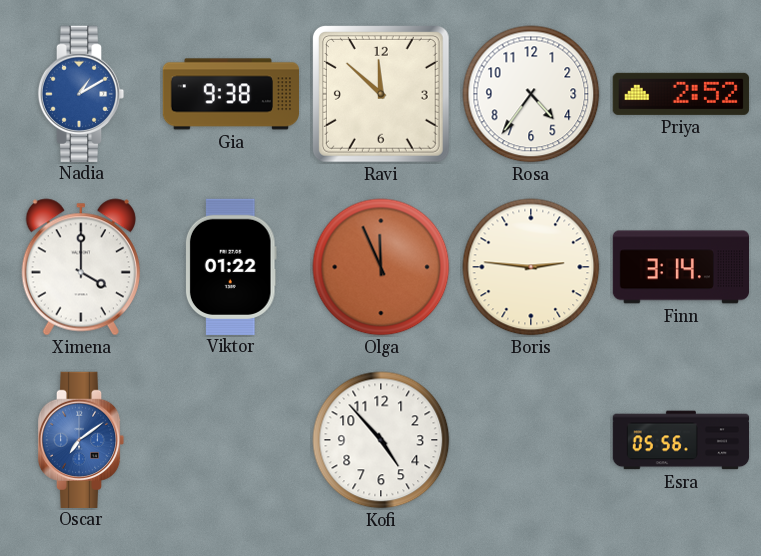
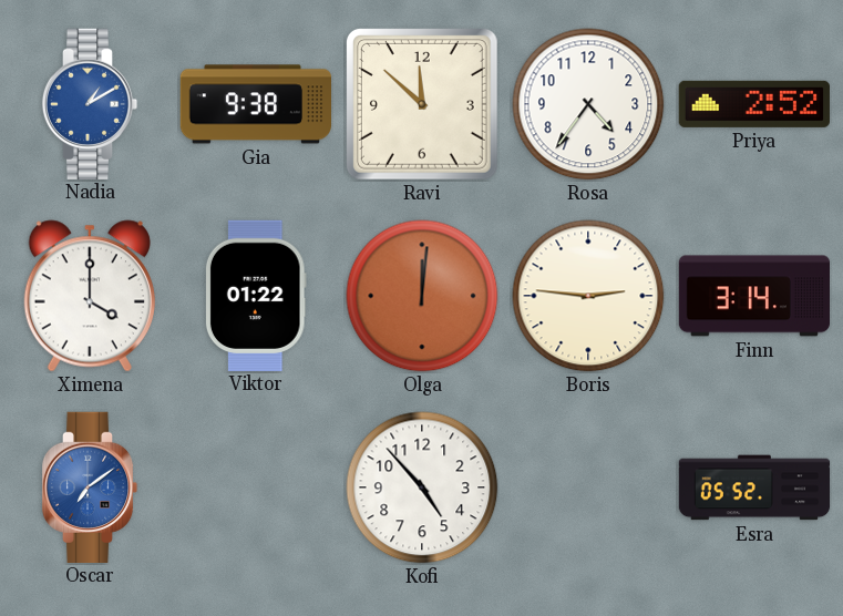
Olga: 11:56 -> 12:01 (422, 296)
Esra: 05:56 -> 05:52 (754, 487)
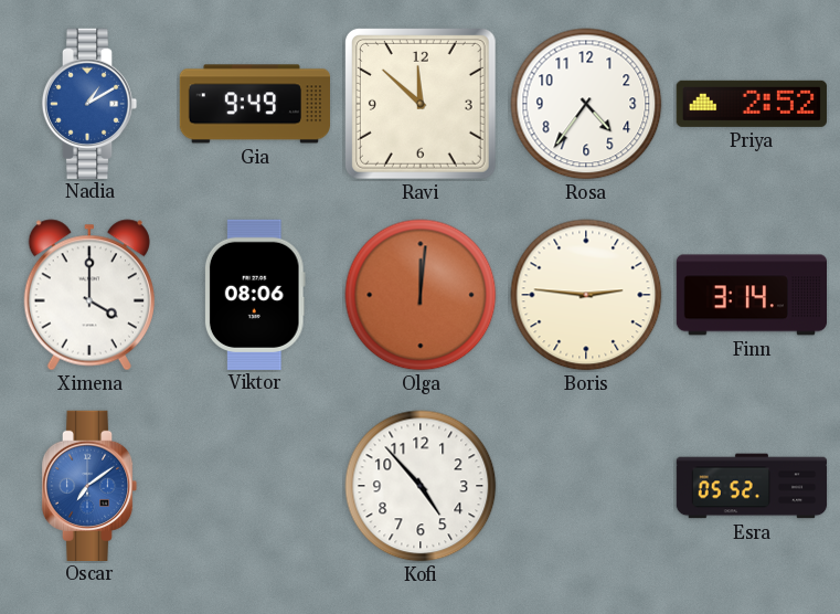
Gia: 9:38 -> 9:49 (255, 104)
Viktor: 01:22 -> 08:06 (255, 294)
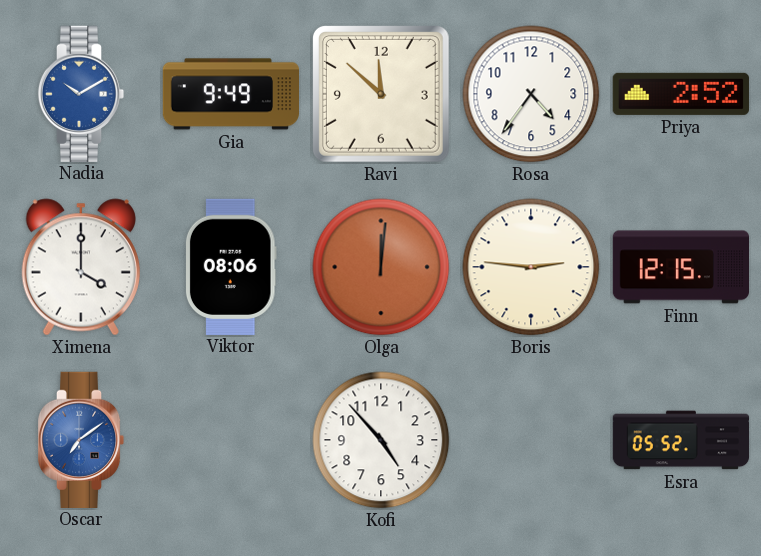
Nadia: 1:10 -> 10:10 (81, 93)
Finn: 3:14 -> 12:15 (680, 267)
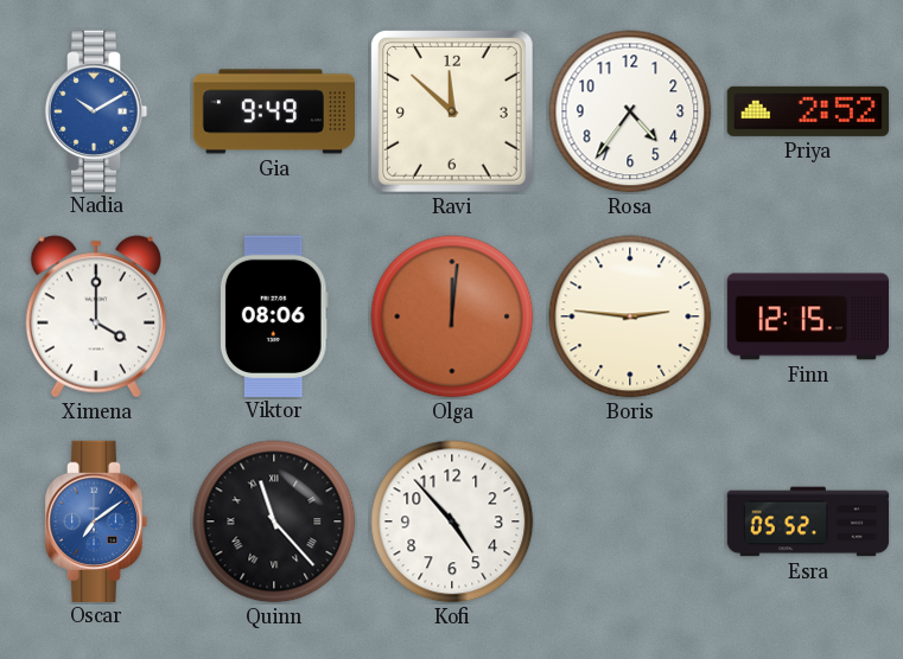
Quinn: none -> 11:23 (274, 522)
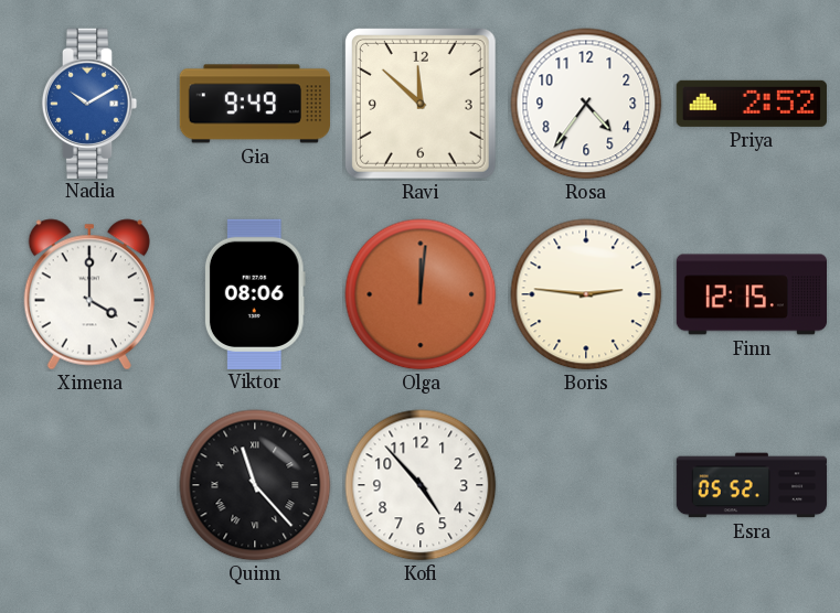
Oscar: 7:09 -> none (96, 520)
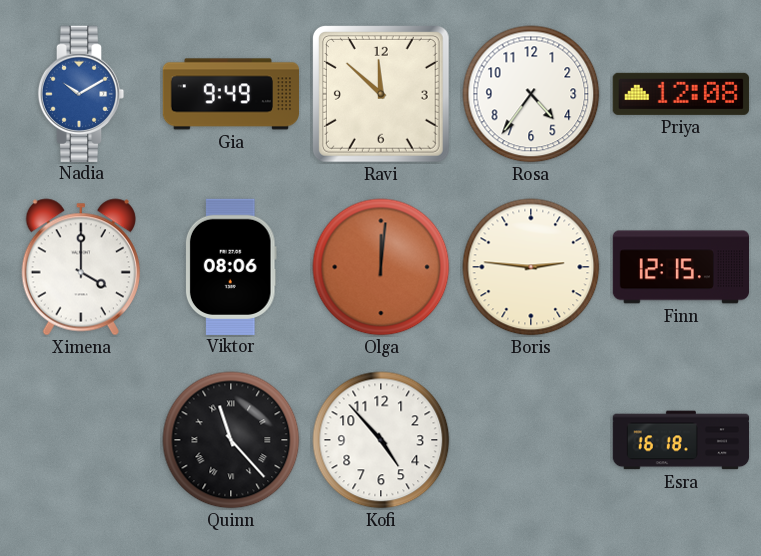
Priya: 2:52 -> 12:08 (681, 94)
Esra: 05:52 -> 16:18 (681, 440)
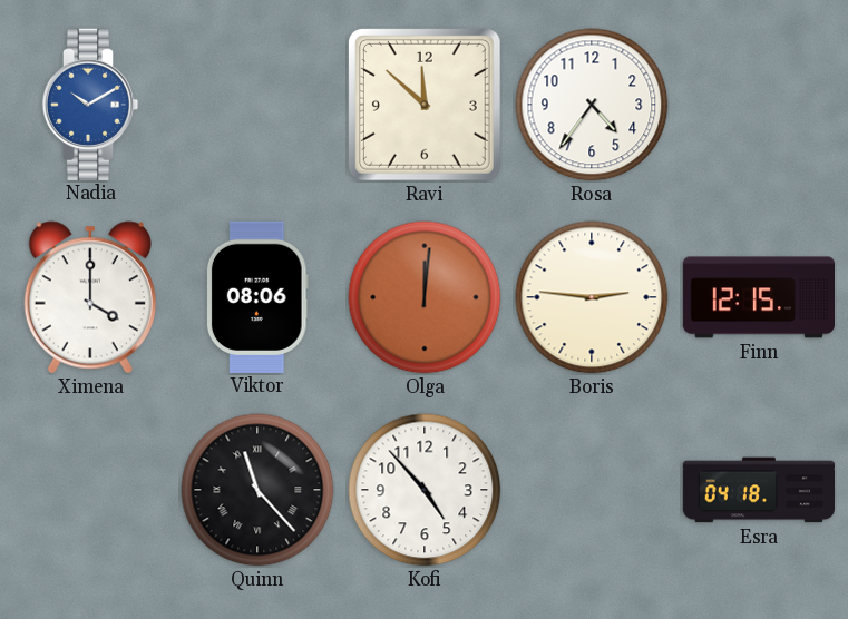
Gia: 9:49 -> none (231, 94)
Priya: 12:08 -> none (681, 94)
Esra: 16:18 -> 04:18 (759, 490)
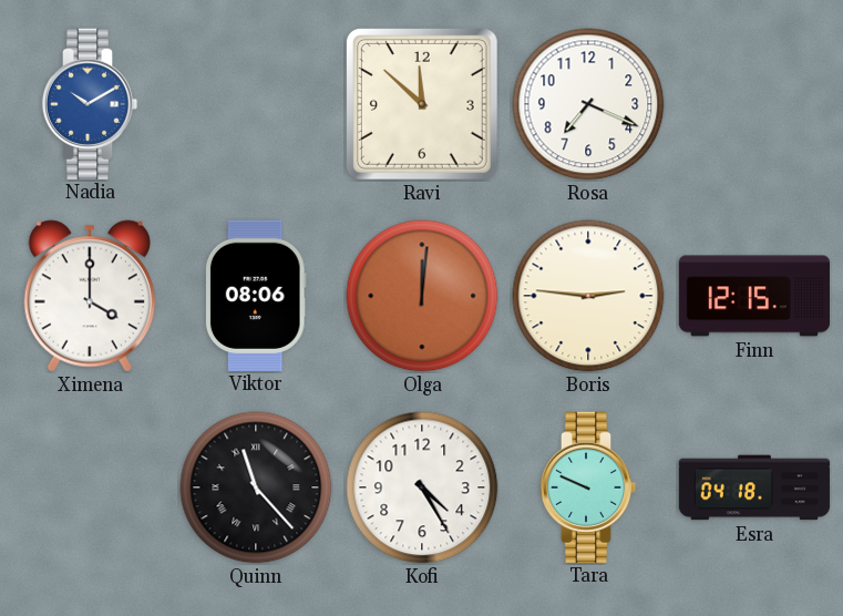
Rosa: 4:36 -> 7:19 (588, 104)
Kofi: 4:53 -> 4:25 (422, 487)
Tara: none -> 9:49 (588, 486)
